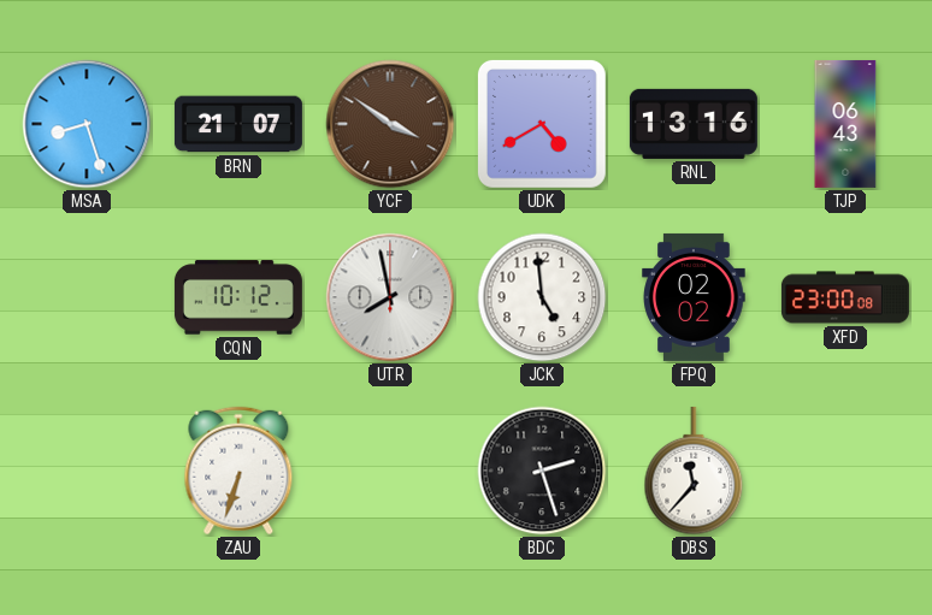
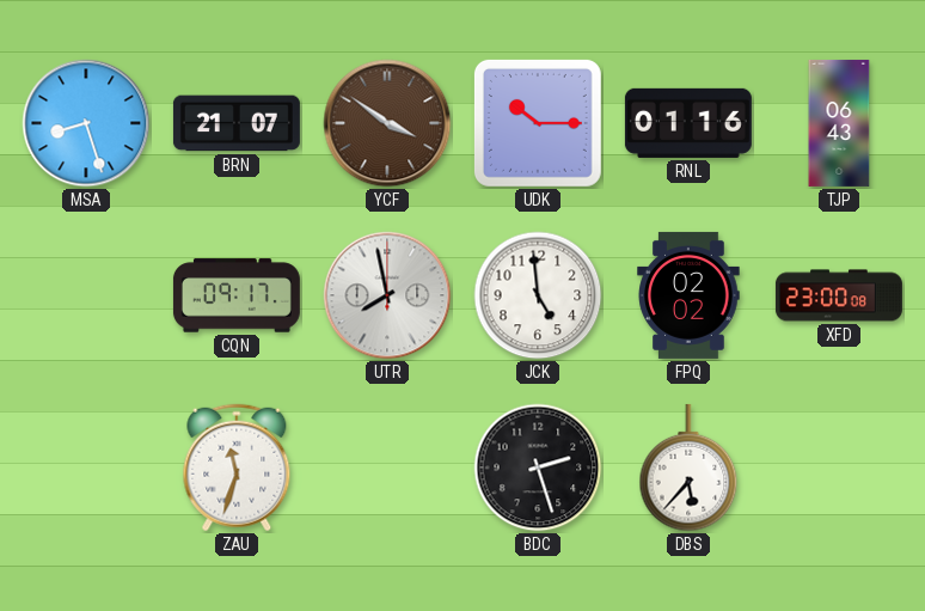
UDK: 4:40 -> 10:15 (538, 123)
RNL: 13:16 -> 01:16 (688, 123)
CQN: 10:12 -> 09:17 (237, 295)
ZAU: 6:33 -> 11:33 (237, 468)
DBS: 11:37 -> 5:37 (688, 468)
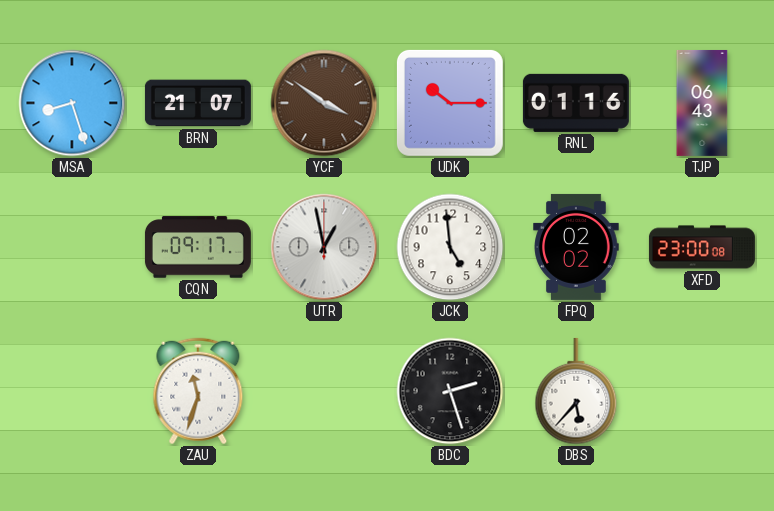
UTR: 7:58 -> 12:58 (324, 247)
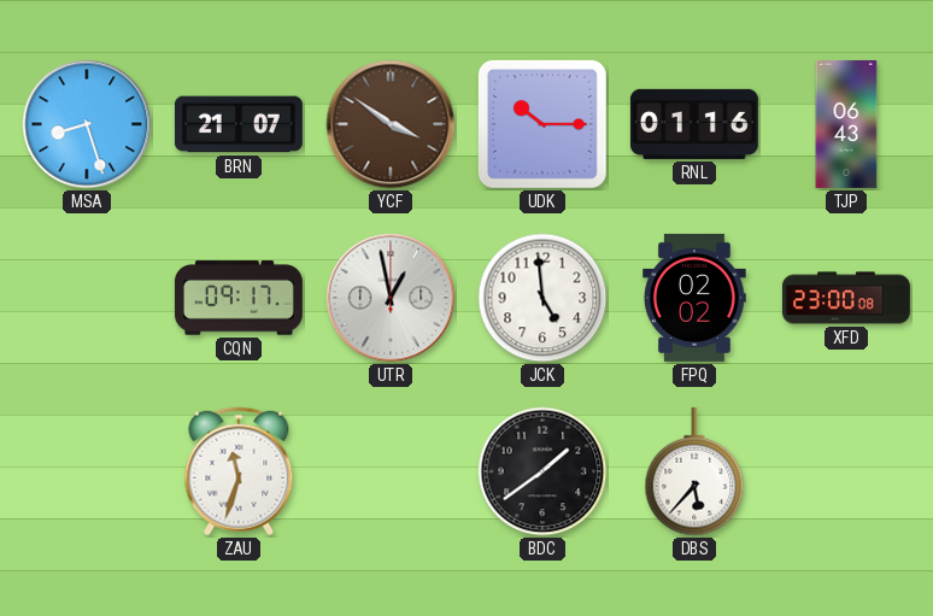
BDC: 2:27 -> 1:39 (542, 471)
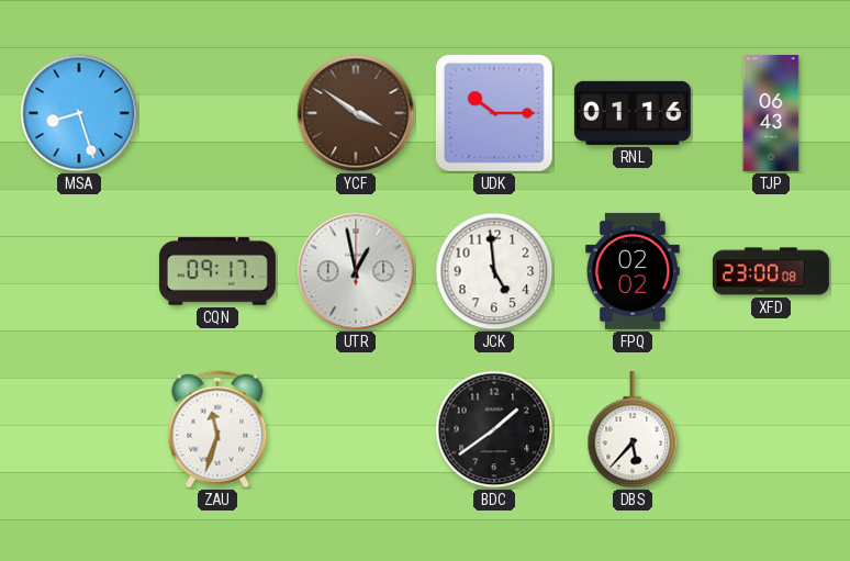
BRN: 21:07 -> none (239, 124)
